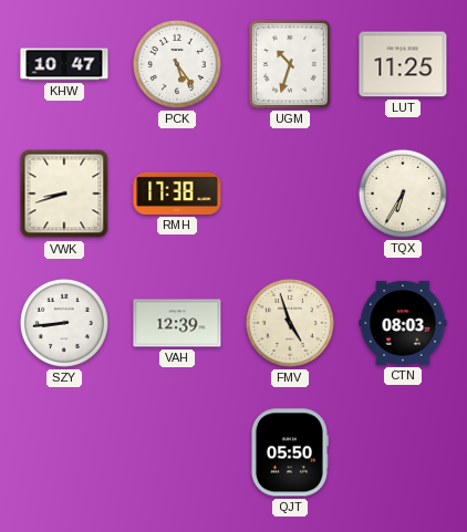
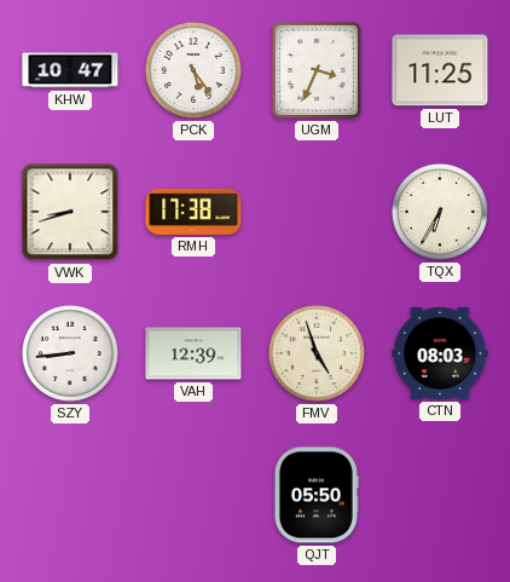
UGM: 10:33 -> 3:34 (318, 71)
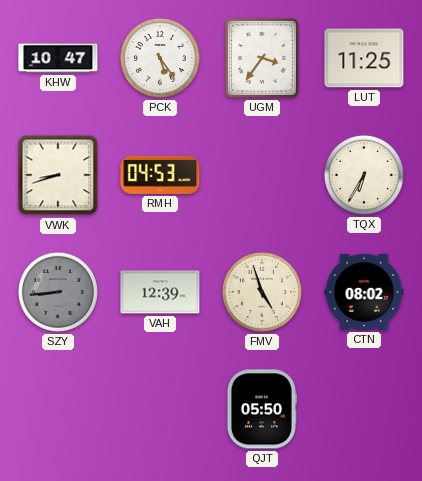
UGM: 3:34 -> 3:36 (263, 59)
RMH: 17:38 -> 04:53 (160, 175)
SZY dial: white -> grey (58, 292)
CTN: 08:03 -> 08:02 (364, 292)
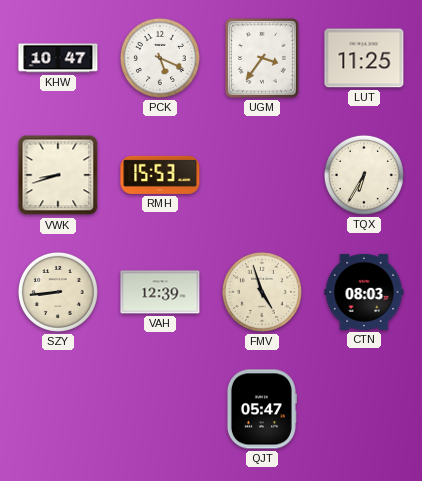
PCK: 5:24 -> 5:19 (160, 58)
RMH: 04:53 -> 15:53 (160, 175)
SZY dial: grey -> cream (58, 292)
CTN: 08:02 -> 08:03 (364, 292)
QJT: 05:50 -> 05:47 (261, 409)
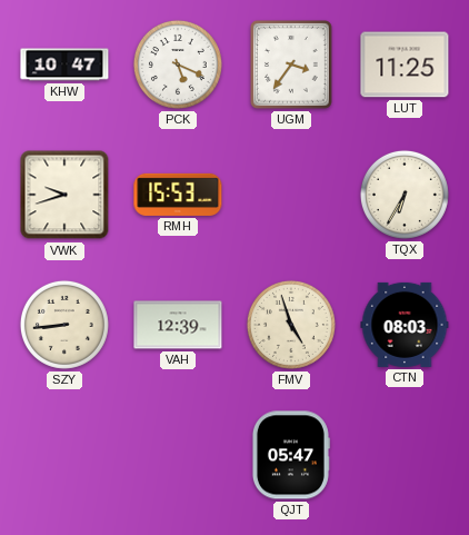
VWK: 8:42 -> 9:42 (64, 195)
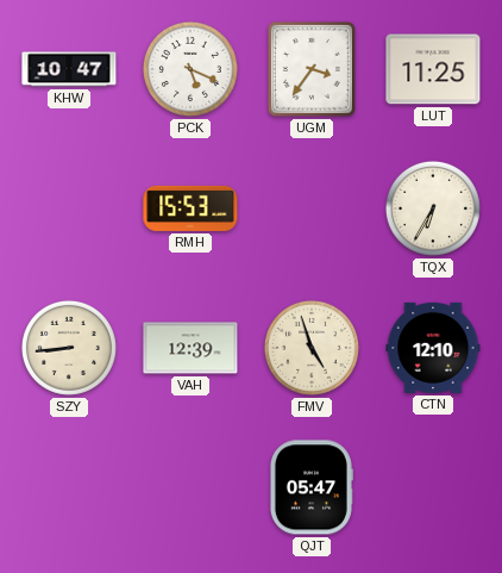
VWK: 9:42 -> none (64, 195)
CTN: 08:03 -> 12:10 (433, 348)
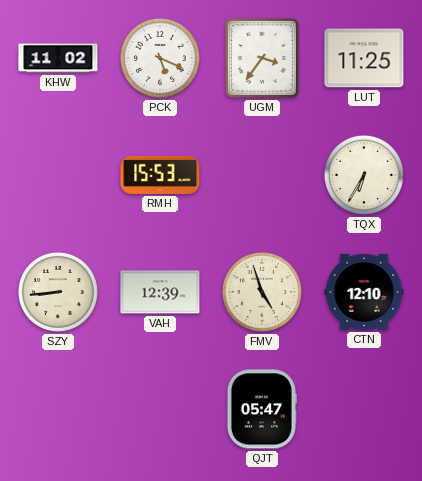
KHW: 10:47 -> 11:02 (58, 58)
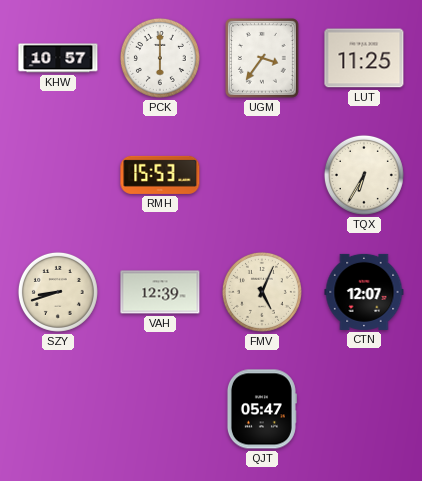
KHW: 11:02 -> 10:57 (58, 58)
PCK: 5:19 -> 6:00 (160, 58)
SZY: 8:44 -> 8:42 (58, 292)
FMV: 4:57 -> 5:04 (262, 292)
CTN: 12:10 -> 12:07 (364, 292)
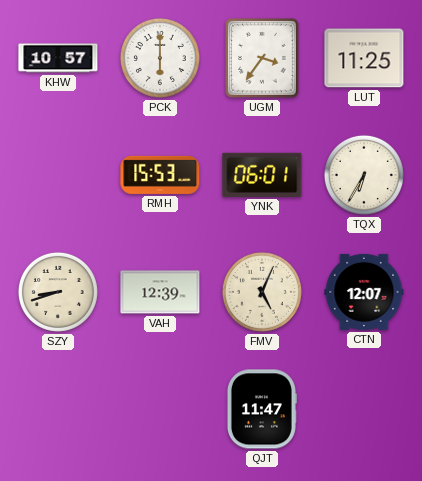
YNK: none -> 06:01 (262, 175)
QJT: 05:47 -> 11:47 (261, 409)
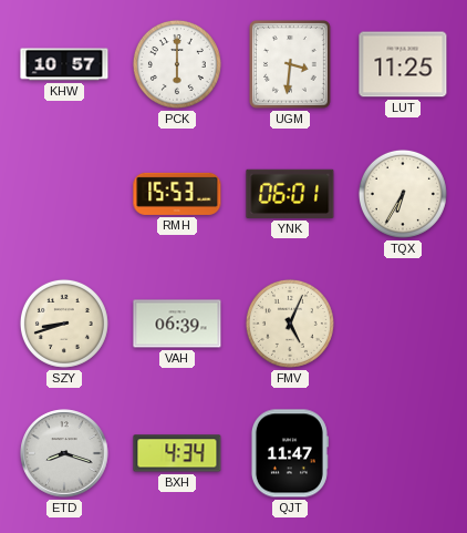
UGM: 3:36 -> 3:31 (291, 65)
VAH: 12:39 -> 06:39 (177, 324)
CTN: 12:07 -> none (364, 292)
ETD: none -> 8:18 (64, 453)
BXH: none -> 4:34 (177, 453)
